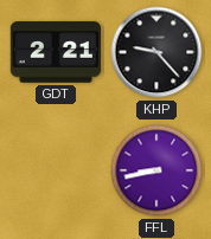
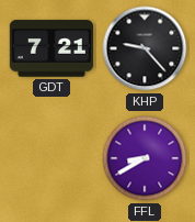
GDT: 2:21 -> 7:21 (51, 48)
FFL: 8:43 -> 8:40 (145, 158)
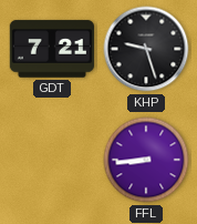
KHP: 9:23 -> 9:27 (146, 49)
FFL: 8:40 -> 8:44 (146, 160)
